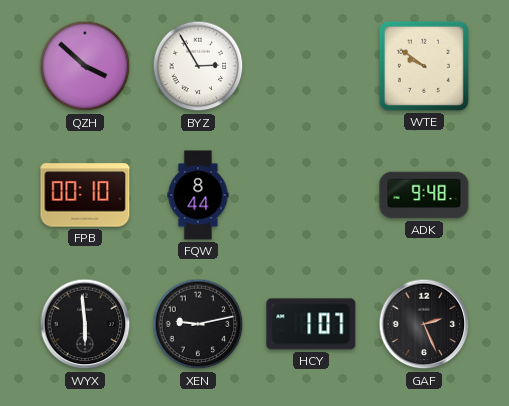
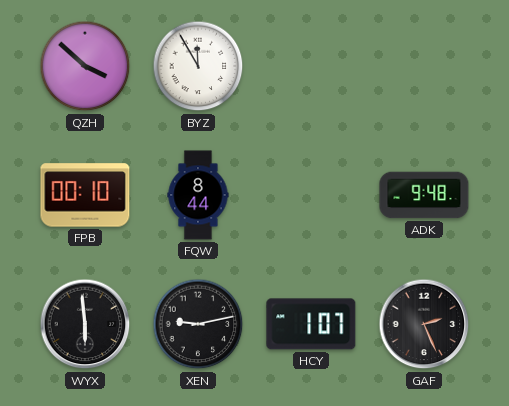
BYZ: 2:55 -> 11:55 (198, 66)
WTE: 9:51 -> none (424, 66)
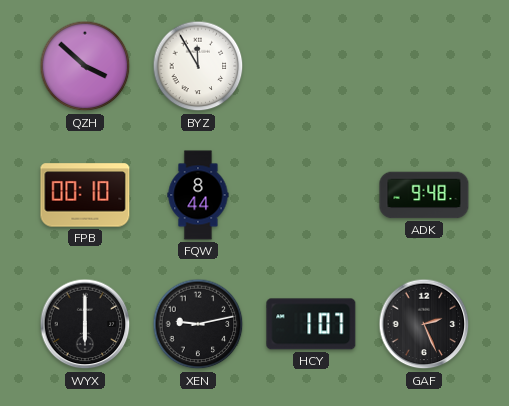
WYX: 5:59 -> 6:00 (85, 324)
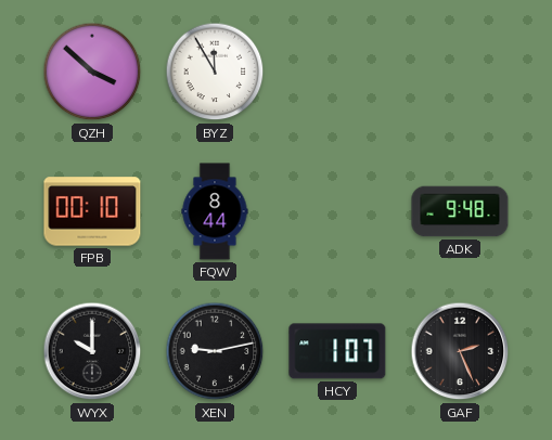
WYX: 6:00 -> 10:00 (92, 351)
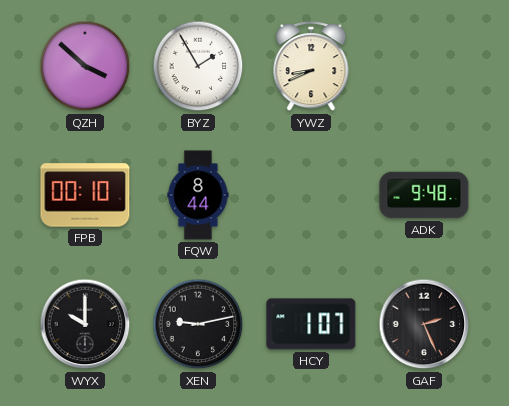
BYZ: 11:55 -> 1:55 (198, 66)
YWZ: none -> 8:41 (311, 67)
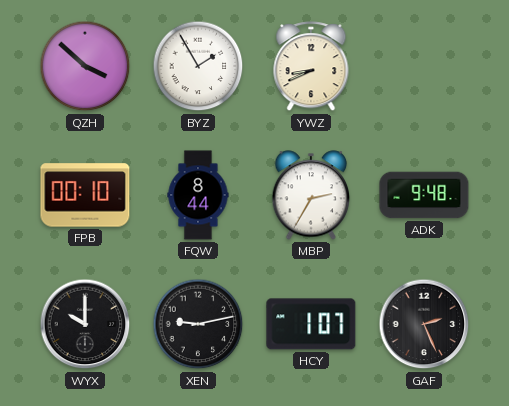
MBP: none -> 2:35 (311, 195)
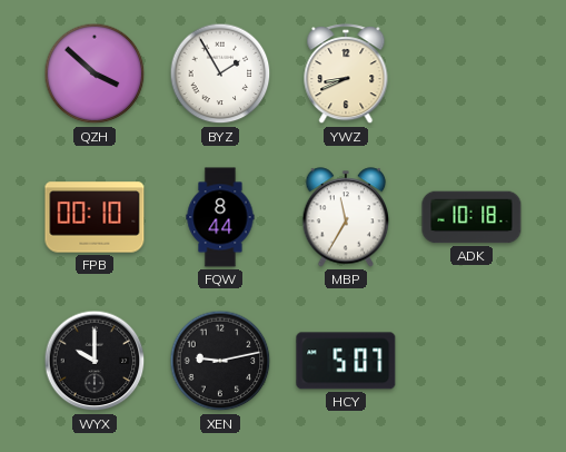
MBP: 2:35 -> 11:35 (346, 217)
ADK: 9:48 -> 10:18 (471, 217)
HCY: 1:07 -> 5:07 (346, 361)
GAF: 2:26 -> none (424, 324)
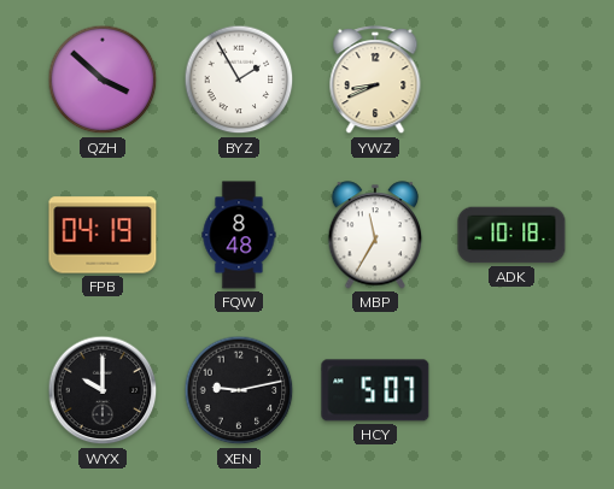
FPB: 00:10 -> 04:19 (103, 235)
FQW: 8:44 -> 8:48 (239, 235)
